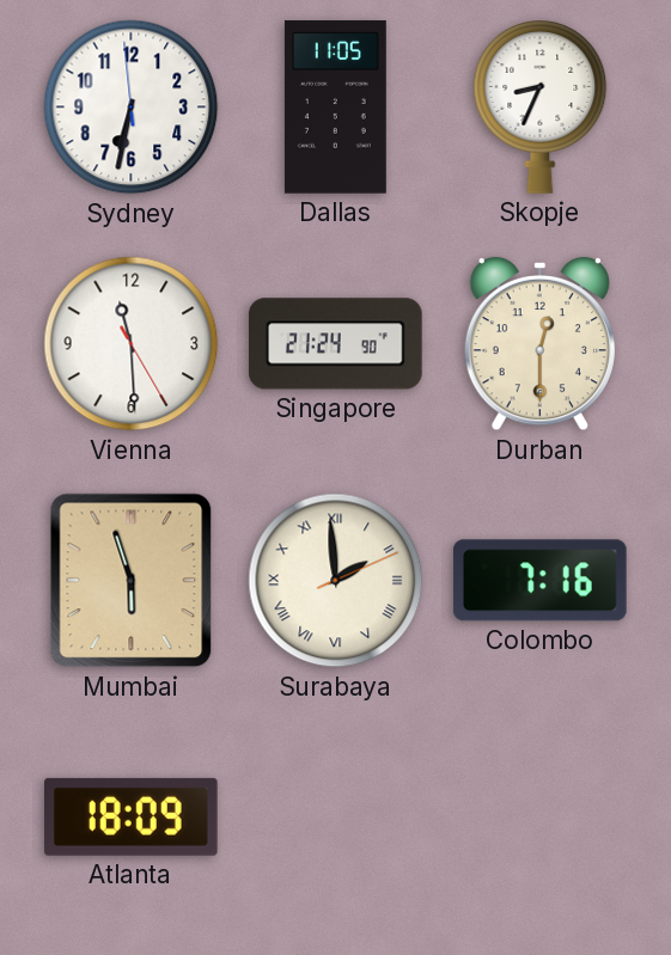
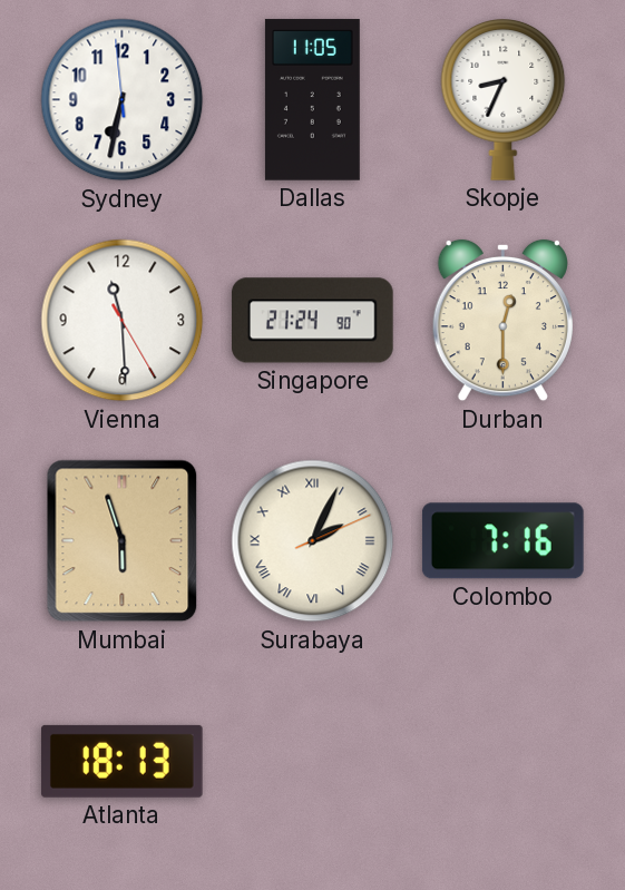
Surabaya: 1:59 -> 2:04 (313, 541)
Atlanta: 18:09 -> 18:13 (121, 761)
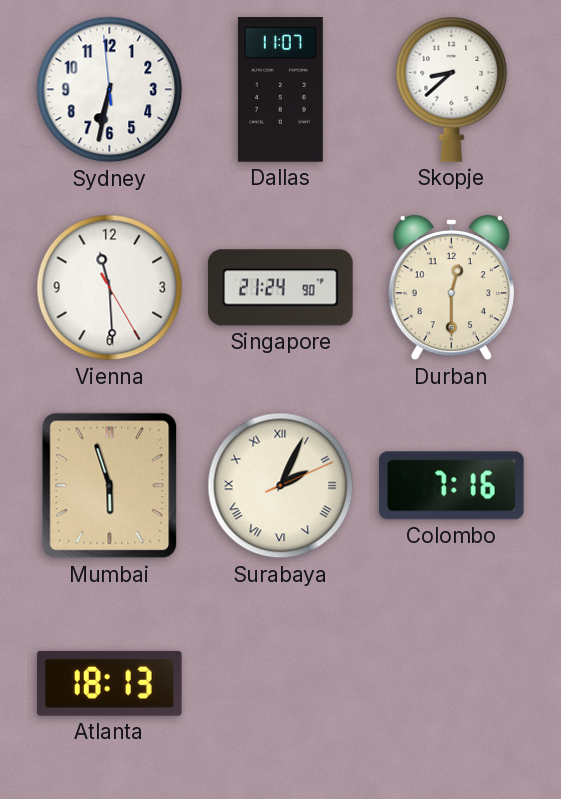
Dallas: 11:05 -> 11:07 (280, 90)
Skopje: 8:34 -> 8:38 (452, 90)
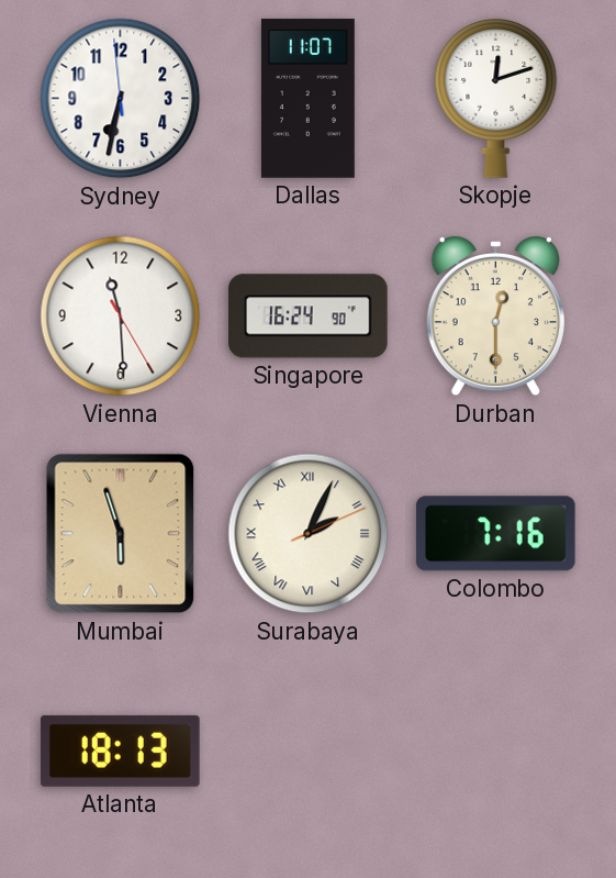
Skopje: 8:38 -> 12:12 (496, 99)
Singapore: 21:24 -> 16:24 (309, 316)
